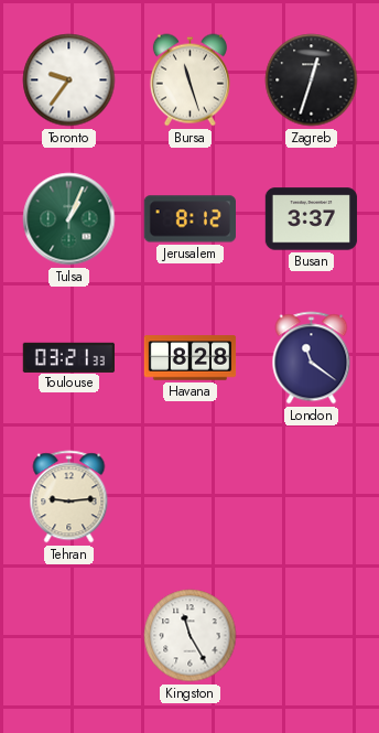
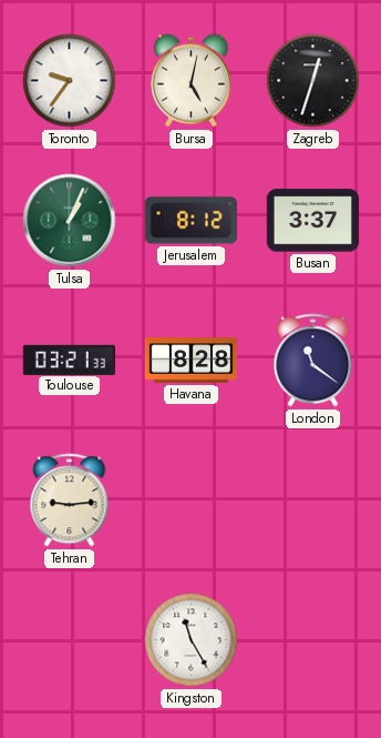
Bursa: 11:27 -> 5:02 (190, 81)
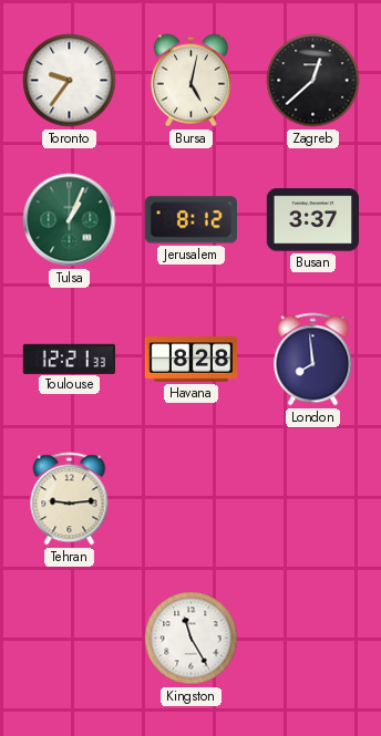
Zagreb: 12:33 -> 12:38 (313, 81)
Toulouse: 03:21 -> 12:21 (69, 359)
London: 11:21 -> 7:59 (313, 360)
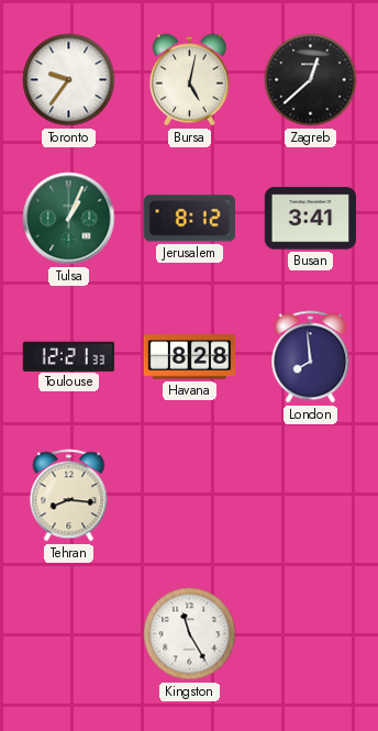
Busan: 3:37 -> 3:41 (311, 219)
Tehran: 9:14 -> 8:16 (69, 496)
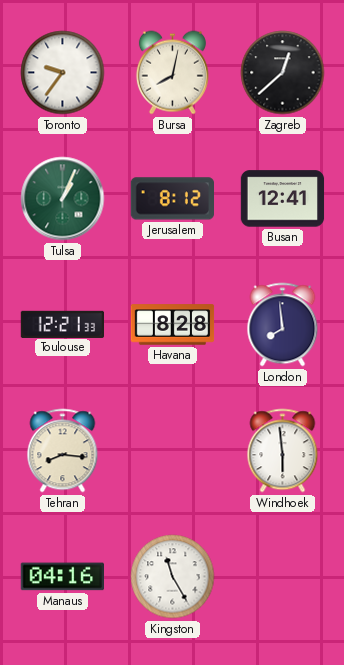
Bursa: 5:02 -> 8:02 (172, 73)
Busan: 3:41 -> 12:41 (283, 199)
Windhoek: none -> 5:59 (283, 451)
Manaus: none -> 04:16 (62, 577)
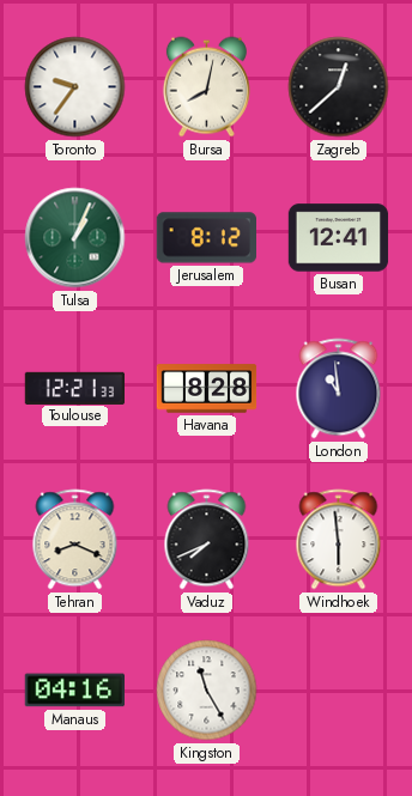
London: 7:59 -> 10:59 (339, 389)
Tehran: 8:16 -> 8:19 (75, 540)
Vaduz: none -> 7:41 (207, 540)
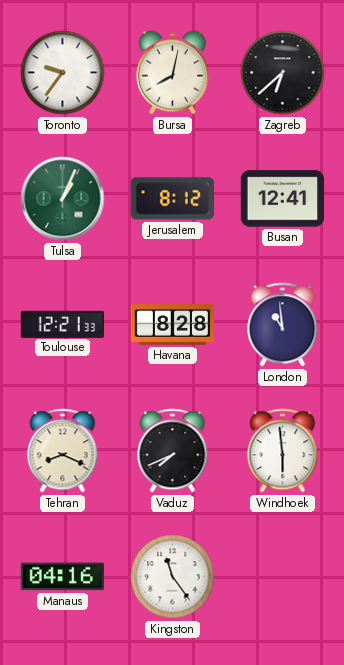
Zagreb: 12:38 -> 6:38 (283, 73)
Kingston: 11:25 -> 11:24 (173, 577)
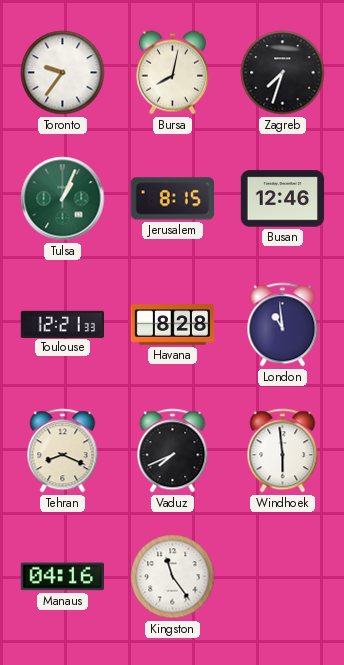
Zagreb: 6:38 -> 7:33 (283, 73)
Jerusalem: 8:12 -> 8:15 (172, 199)
Busan: 12:41 -> 12:46 (283, 199)
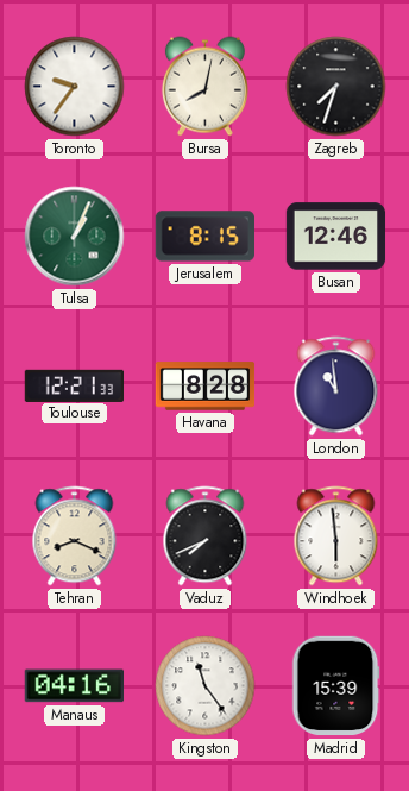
Madrid: none -> 15:39 (336, 686)
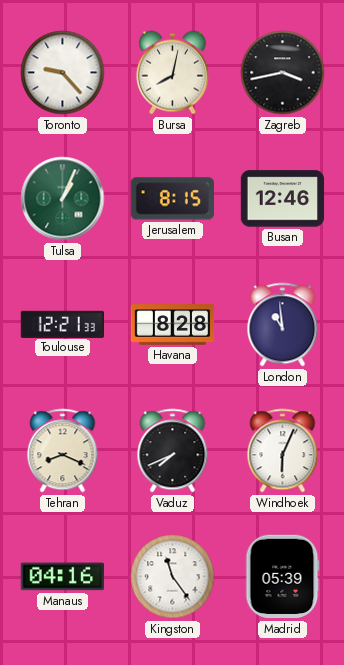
Toronto: 9:36 -> 9:23 (63, 73)
Zagreb: 7:33 -> 3:43 (283, 73)
Windhoek: 5:59 -> 6:04 (283, 451)
Madrid: 15:39 -> 05:39 (283, 577)
